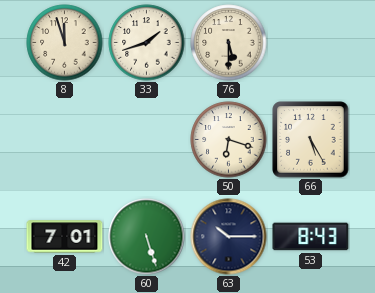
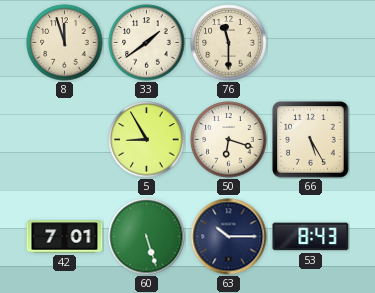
33: 1:42 -> 1:39 (147, 43)
76: 5:30 -> 11:30 (229, 43)
5: none -> 8:55 (147, 140)
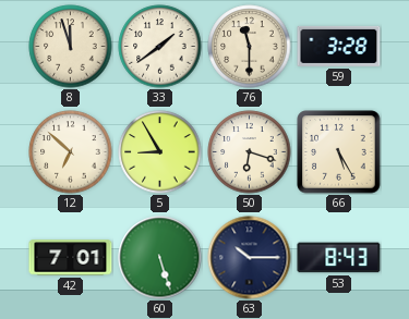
59: none -> 3:28 (339, 46)
12: none -> 6:52 (71, 152)
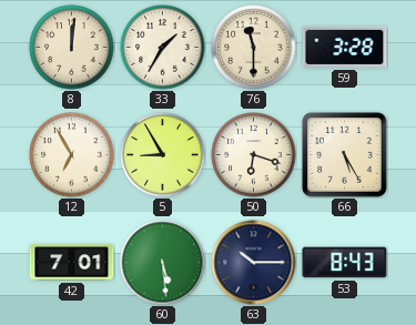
8: 11:57 -> 12:01 (72, 48)
33: 1:39 -> 1:35 (163, 48)
12: 6:52 -> 6:55 (72, 155)
60: 5:27 -> 5:29 (163, 263)
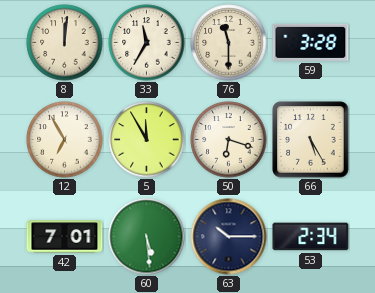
33: 1:35 -> 11:35 (147, 43)
5: 8:55 -> 11:55 (147, 140)
53: 8:43 -> 2:34 (311, 237)
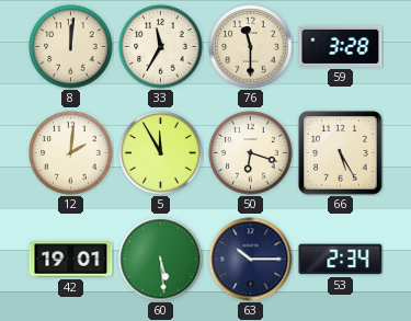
12: 6:55 -> 2:01 (71, 153)
42: 7:01 -> 19:01 (71, 260)
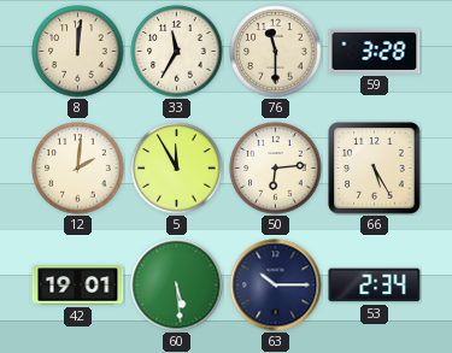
50: 6:18 -> 6:14 (276, 169)
